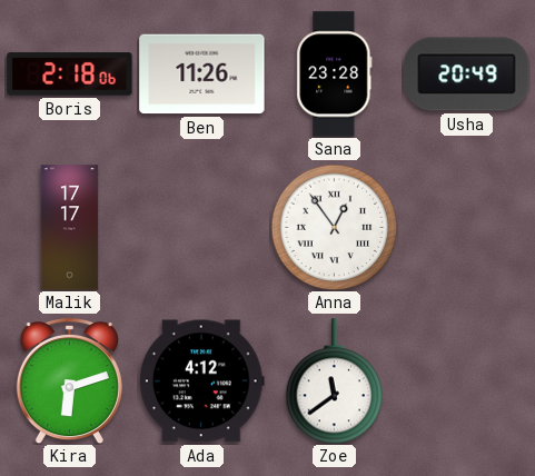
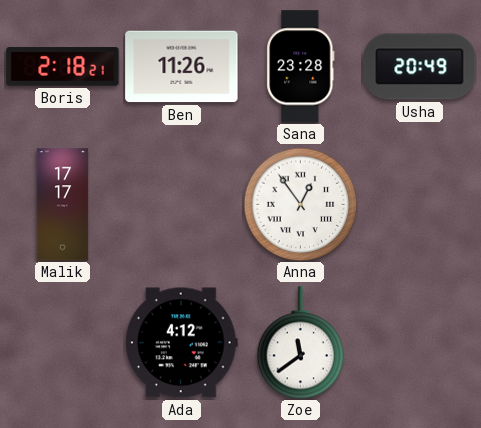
Boris: 2:18:06 -> 2:18:21 (63, 67)
Kira: 6:12 -> none (69, 381)
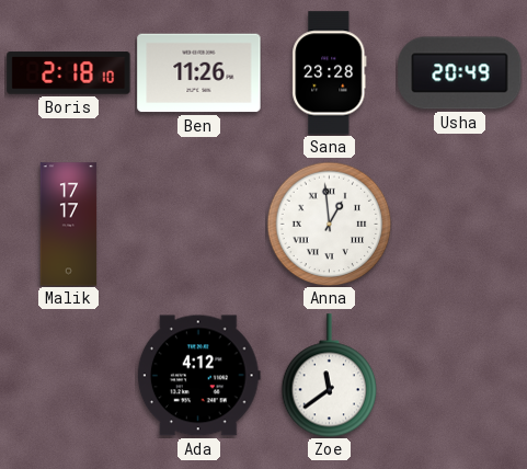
Boris: 2:18:21 -> 2:18:10 (69, 73)
Anna: 12:54 -> 12:59 (329, 224)
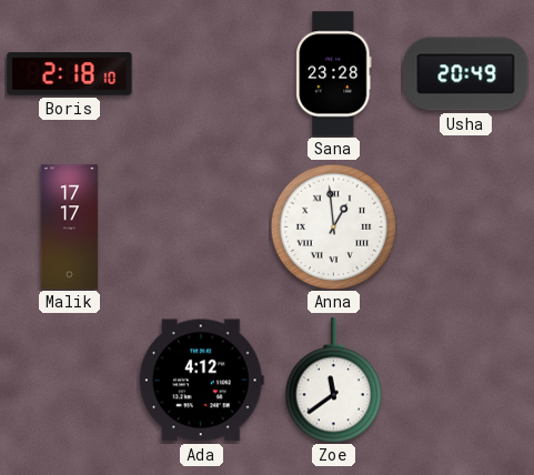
Ben: 11:26 -> none (199, 73)
